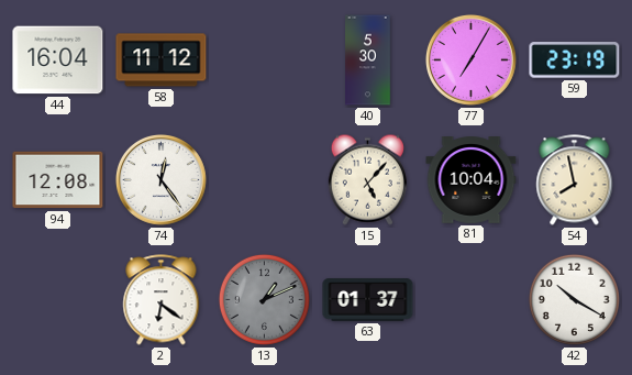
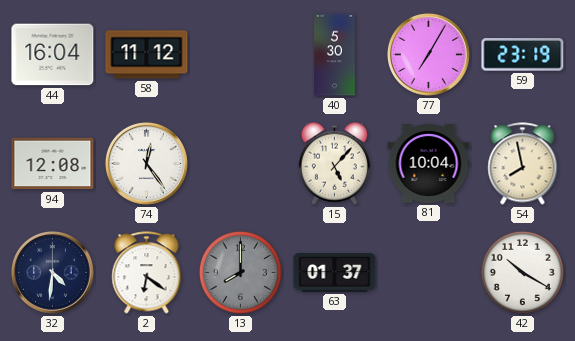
32: none -> 4:31 (53, 273)
13: 1:11 -> 8:00 (240, 272)
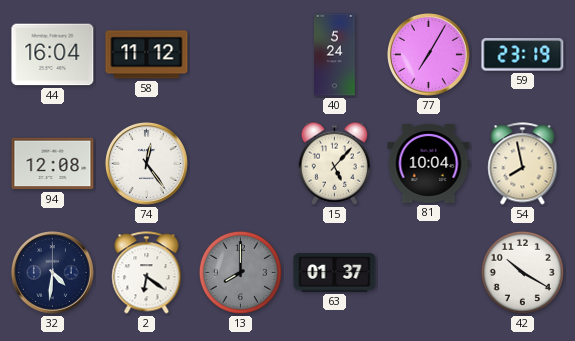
40: 5:30 -> 5:24 (335, 55)
